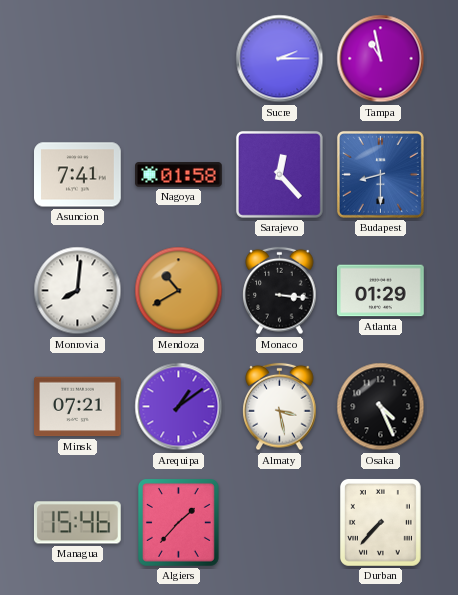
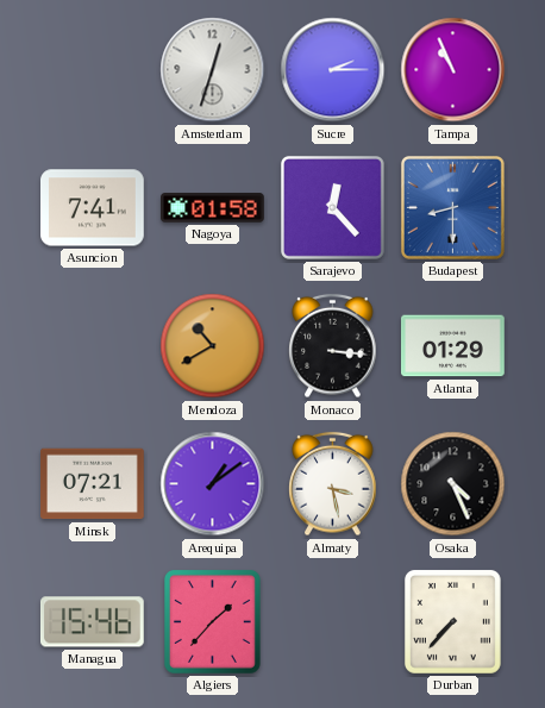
Amsterdam: none -> 12:33 (213, 70)
Tampa: 10:58 -> 10:56 (453, 70)
Monrovia: 8:01 -> none (78, 291)
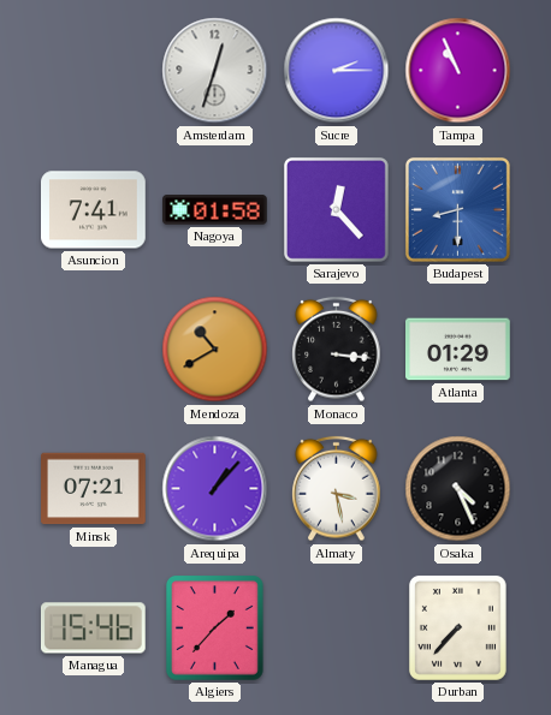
Arequipa: 1:09 -> 1:07 (215, 489)
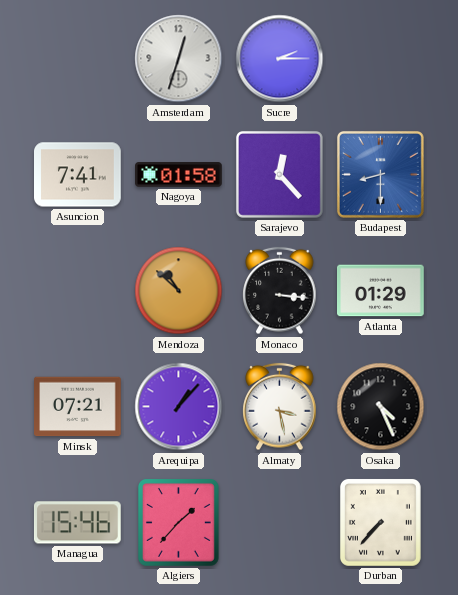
Tampa: 10:56 -> none (458, 71)
Mendoza: 10:40 -> 10:52 (179, 291)
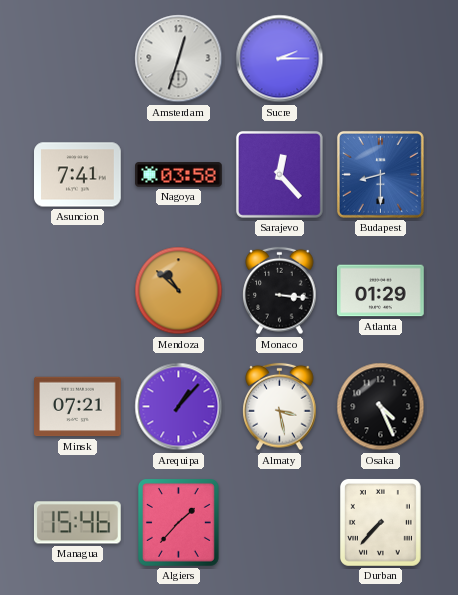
Nagoya: 01:58 -> 03:58 (179, 175)
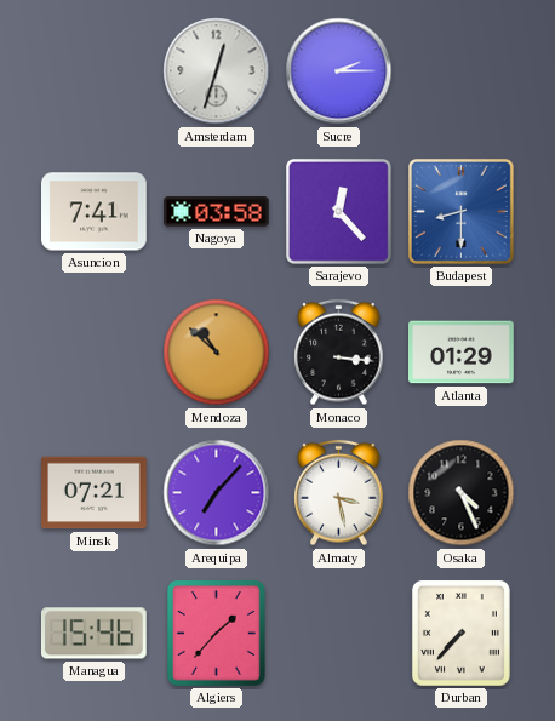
Arequipa: 1:07 -> 7:07 (217, 493)
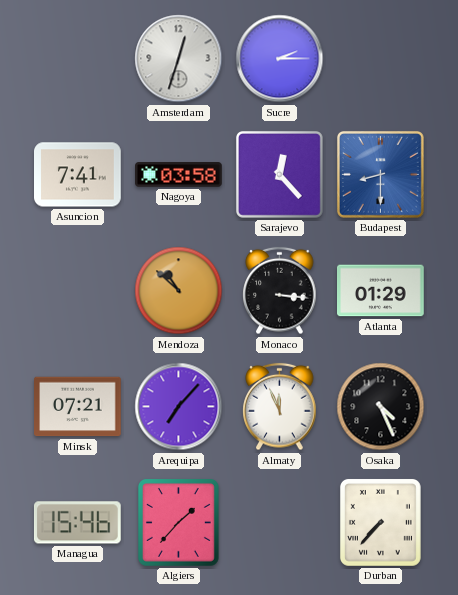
Almaty: 3:28 -> 11:56 (280, 407)
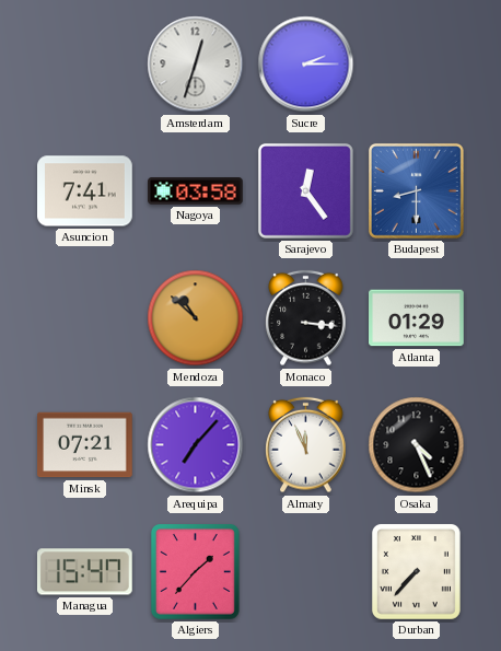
Sarajevo: 12:23 -> 12:24 (305, 190)
Managua: 15:46 -> 15:47 (84, 572)
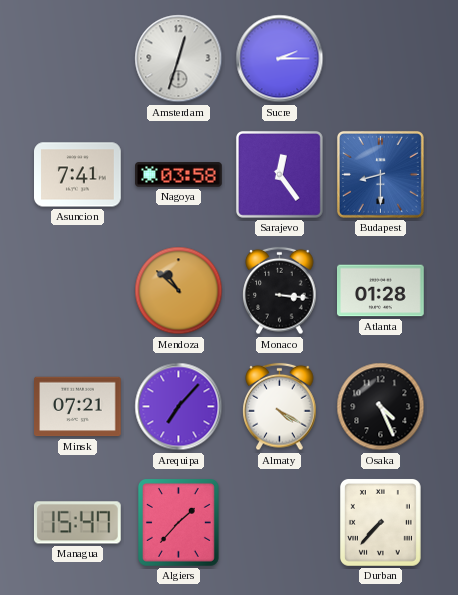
Atlanta: 01:29 -> 01:28 (381, 291)
Almaty: 11:56 -> 4:20 (280, 407)
